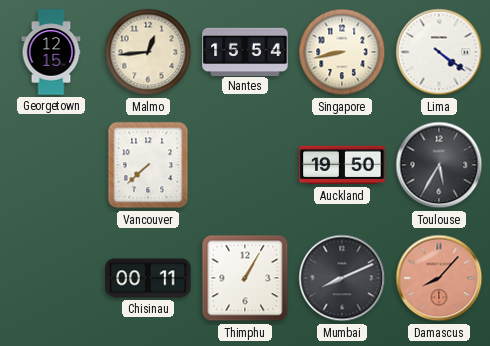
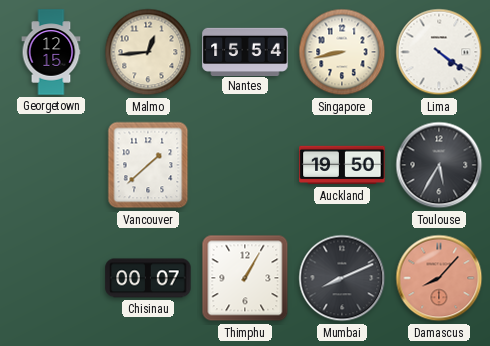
Vancouver: 7:38 -> 1:38 (148, 165)
Chisinau: 00:11 -> 00:07 (148, 278)
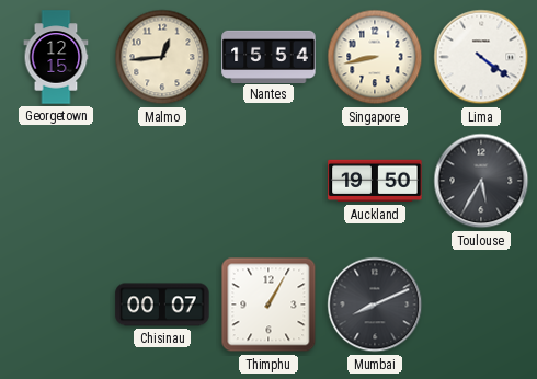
Vancouver: 1:38 -> none (148, 165)
Damascus: 8:07 -> none (439, 278)
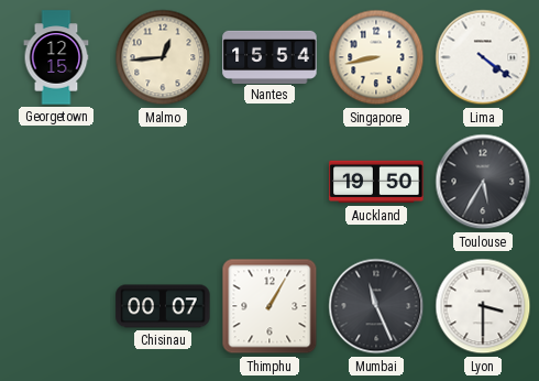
Mumbai: 8:11 -> 11:26 (376, 306)
Lyon: none -> 3:30 (483, 306)
